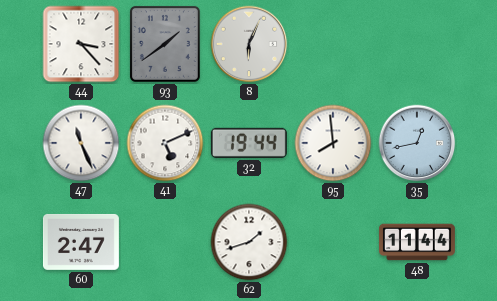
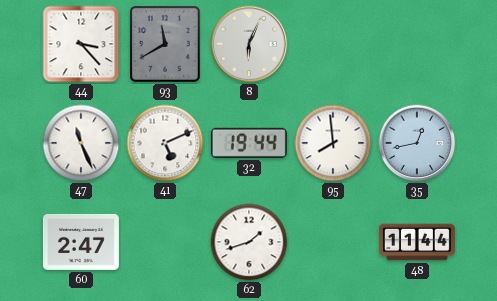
93: 1:39 -> 11:40 (165, 44)
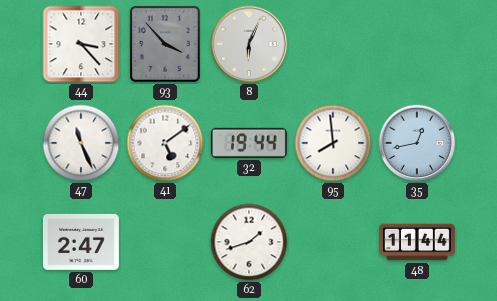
93: 11:40 -> 3:53 (165, 44)
41: 5:11 -> 5:09 (165, 143)
